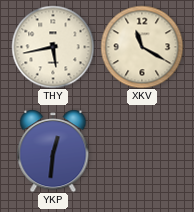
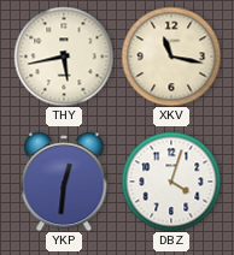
XKV: 11:20 -> 11:17 (171, 57)
DBZ: none -> 4:03 (171, 182)
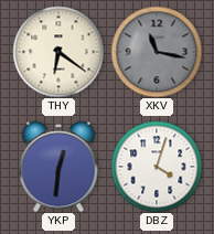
THY: 5:43 -> 6:21 (58, 52)
XKV dial: cream -> grey (157, 52)
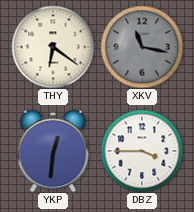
DBZ: 4:03 -> 3:45 (142, 151)
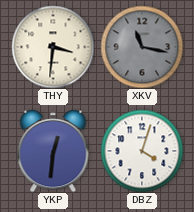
THY: 6:21 -> 3:31 (53, 47)
DBZ: 3:45 -> 4:03 (142, 151)
